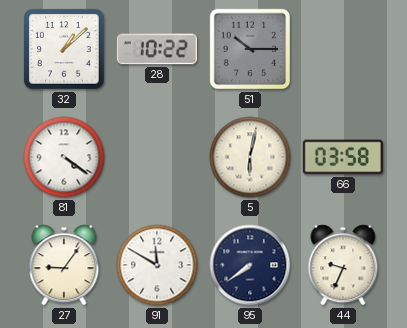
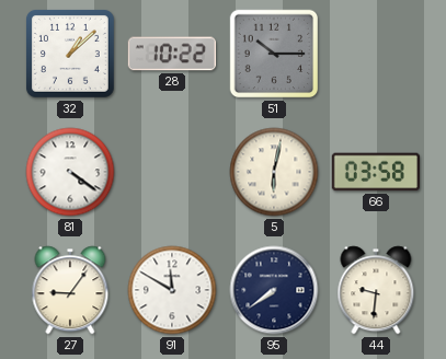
44: 9:34 -> 9:31 (376, 290)
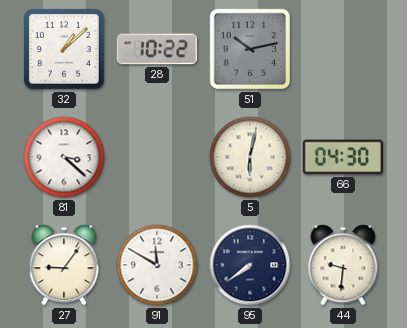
51: 10:15 -> 10:13 (250, 49)
81: 4:21 -> 3:22 (64, 157)
66: 03:58 -> 04:30 (343, 157)
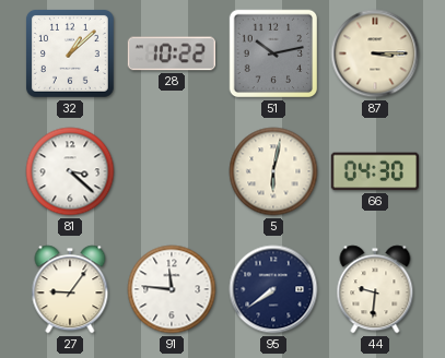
87: none -> 3:15 (375, 53)
91: 11:50 -> 11:46 (172, 289)
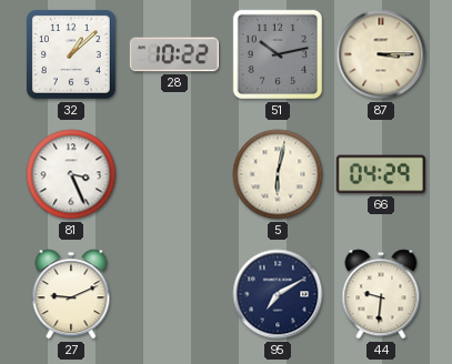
81: 3:22 -> 3:26 (71, 174)
66: 04:30 -> 04:29 (381, 174)
27: 9:06 -> 9:11 (71, 294)
91: 11:46 -> none (172, 289)
95: 7:39 -> 7:10 (278, 294)
